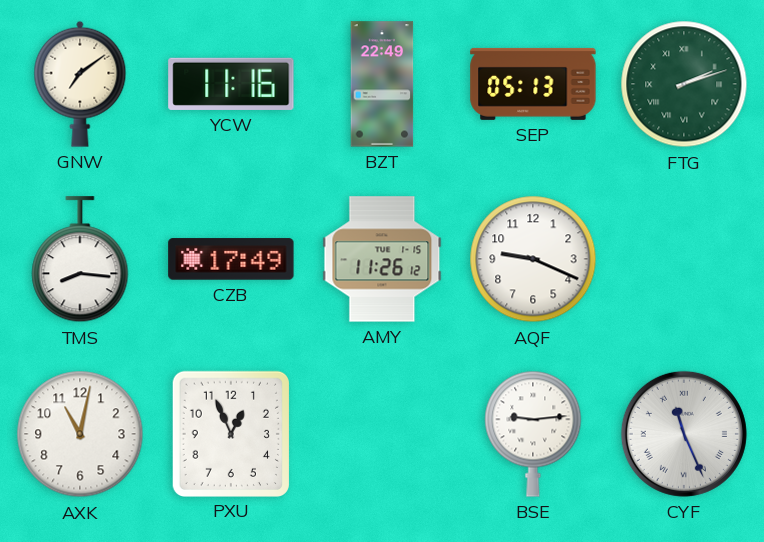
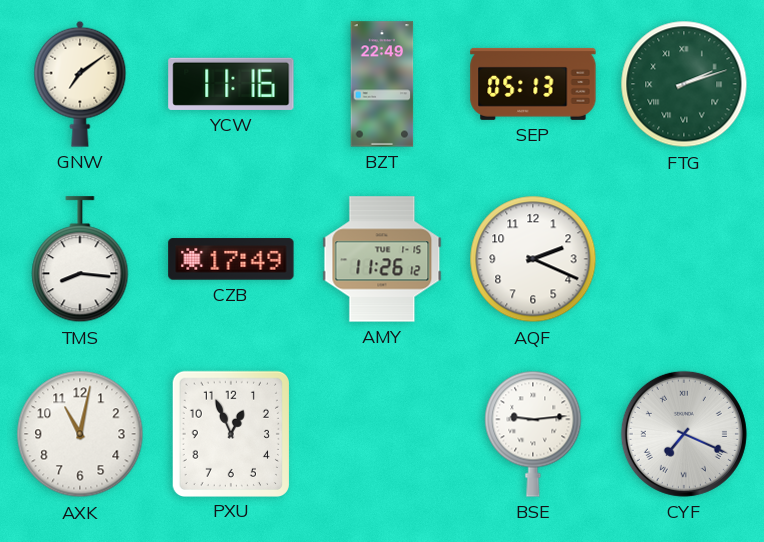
AQF: 9:19 -> 2:19 (533, 259)
CYF: 11:26 -> 7:19 (684, 434)
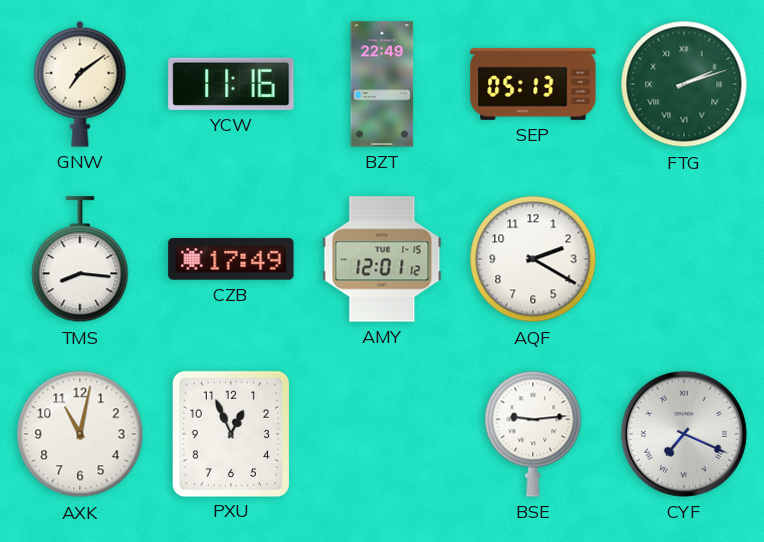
AMY: 11:26 -> 12:01 (382, 259)
AQF: 2:19 -> 2:20 (533, 259)
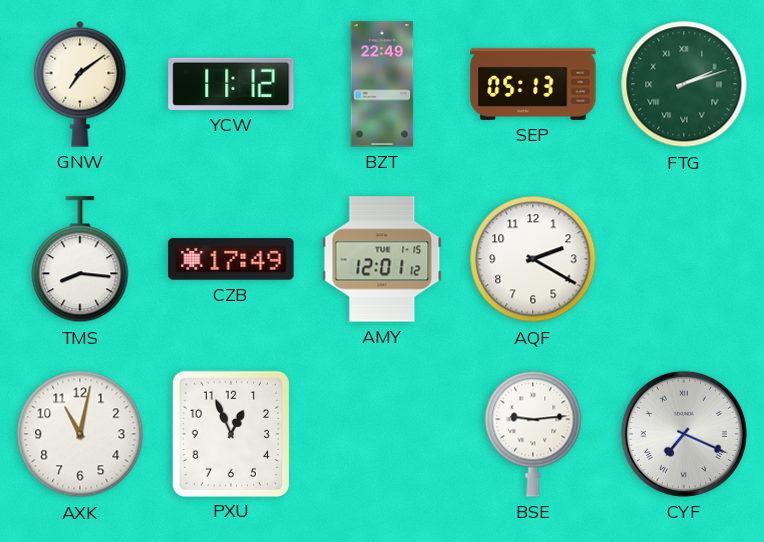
YCW: 11:16 -> 11:12 (231, 84)
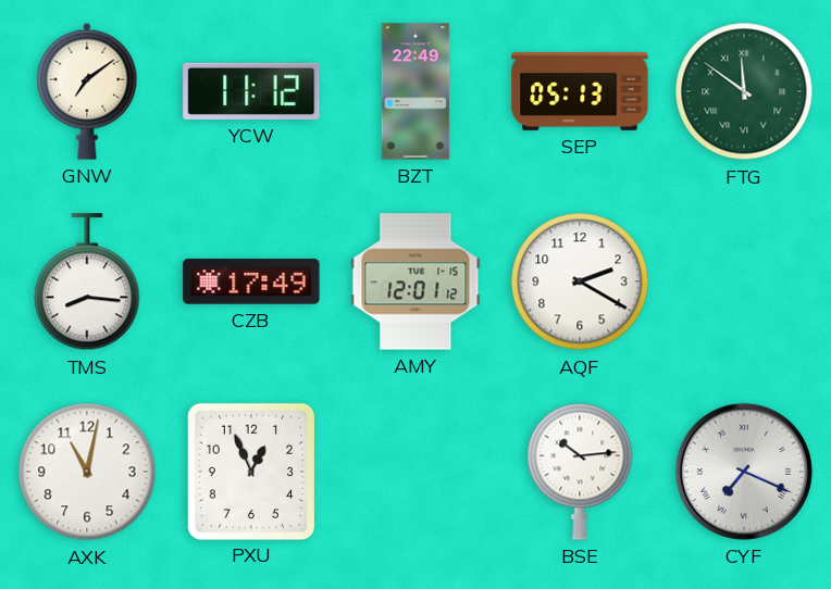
FTG: 2:12 -> 11:51 (744, 91)
BSE: 9:14 -> 10:14 (580, 472)
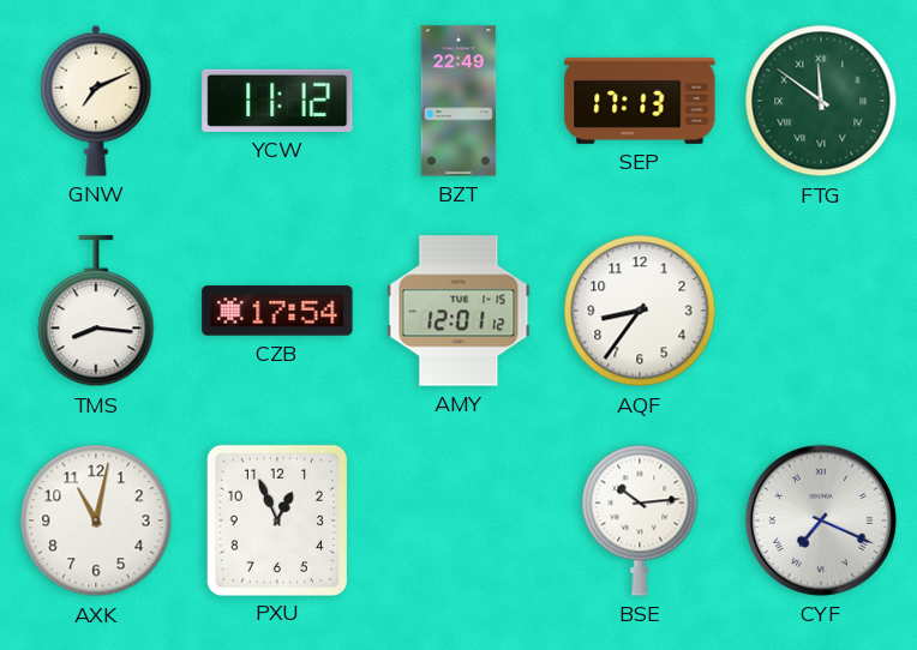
GNW: 7:09 -> 7:11 (96, 101)
SEP: 05:13 -> 17:13 (640, 101)
CZB: 17:49 -> 17:54 (277, 311)
AQF: 2:20 -> 8:36 (640, 311)
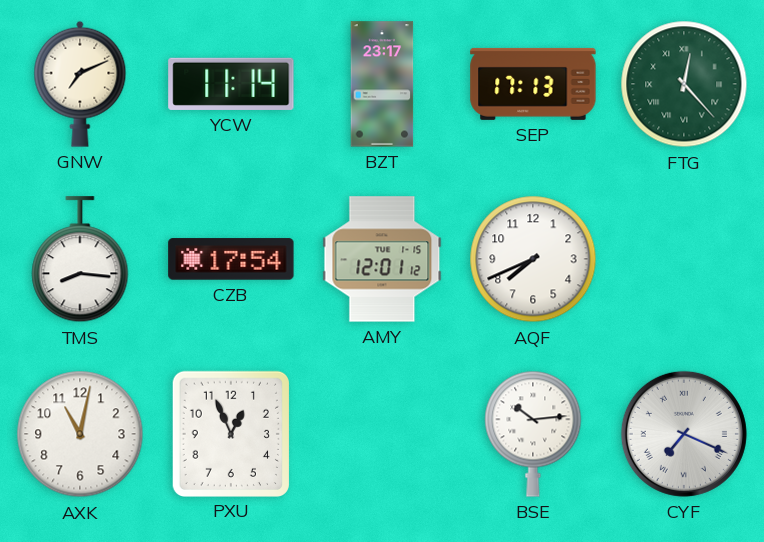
YCW: 11:12 -> 11:14 (231, 84)
BZT: 22:49 -> 23:17 (382, 84)
FTG: 11:51 -> 12:23 (684, 84)
AQF: 8:36 -> 7:41 (533, 259)
